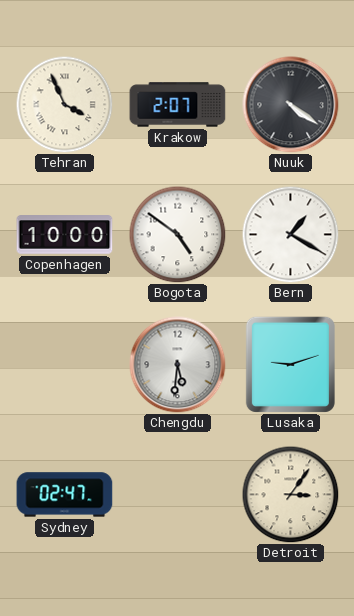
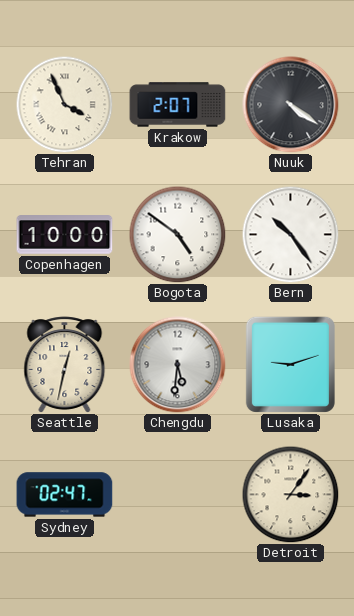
Bern: 1:20 -> 10:24 (290, 234)
Seattle: none -> 12:32 (65, 365)
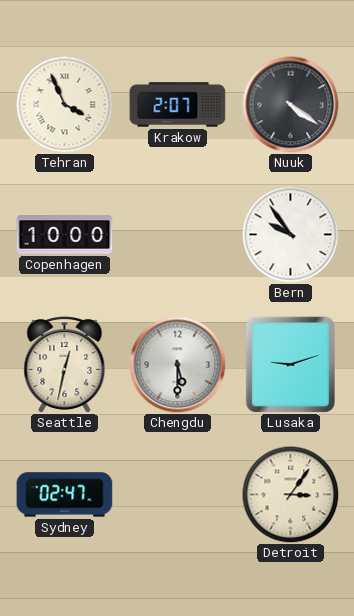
Bogota: 4:51 -> none (177, 234)
Bern: 10:24 -> 9:54 (290, 234)
Chengdu: 5:31 -> 5:30 (178, 365)
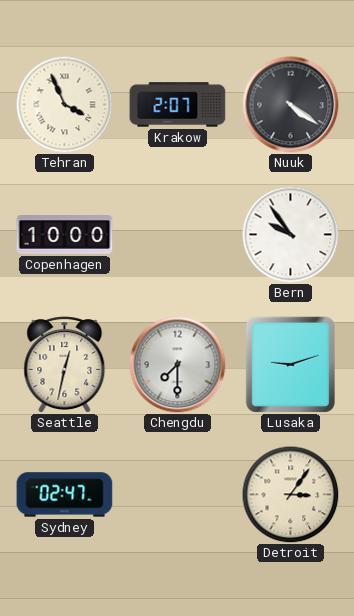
Chengdu: 5:30 -> 7:30 (178, 365)
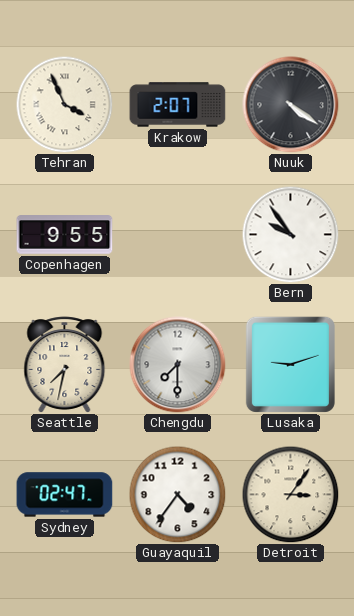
Copenhagen: 10:00 -> 9:55 (65, 235)
Seattle: 12:32 -> 7:32 (65, 365)
Guayaquil: none -> 4:36 (177, 494)
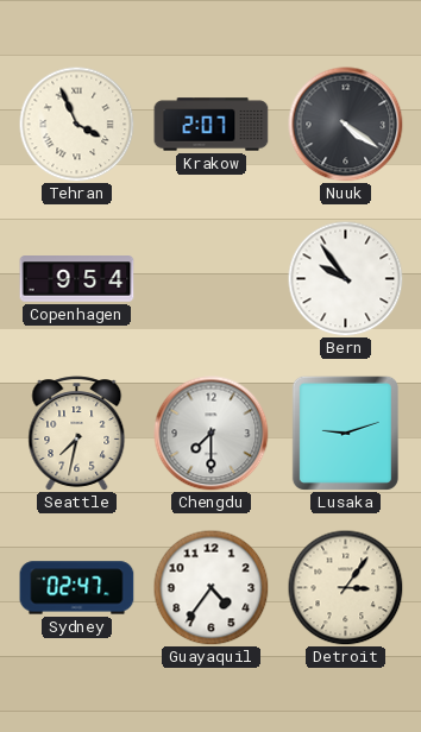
Copenhagen: 9:55 -> 9:54 (77, 279)
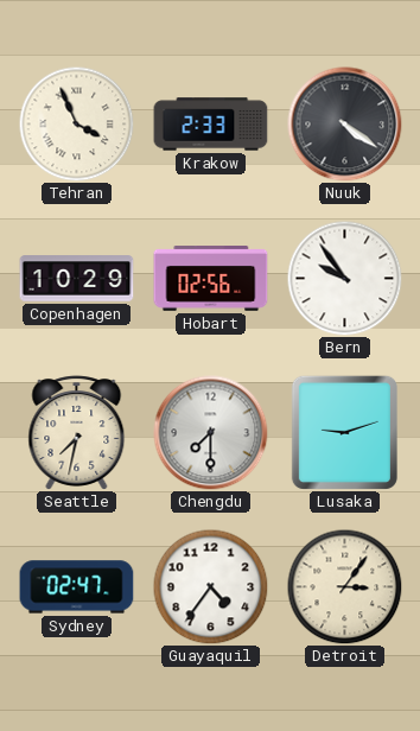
Krakow: 2:07 -> 2:33 (211, 125)
Copenhagen: 9:54 -> 10:29 (77, 279)
Hobart: none -> 02:56 (211, 279)
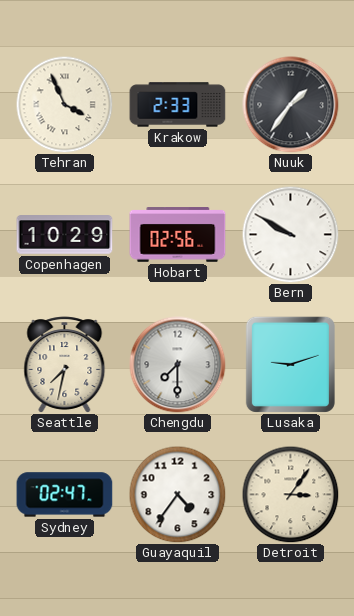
Nuuk: 4:21 -> 1:36 (291, 105)
Bern: 9:54 -> 9:50 (290, 234)
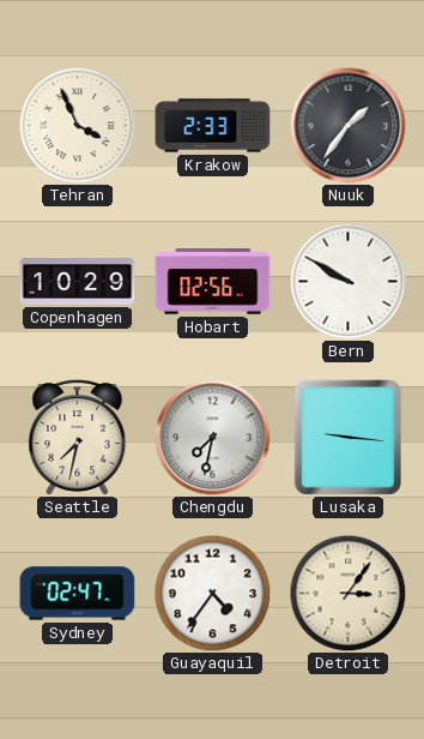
Chengdu: 7:30 -> 7:32 (213, 438)
Lusaka: 9:12 -> 9:16 (347, 437)
